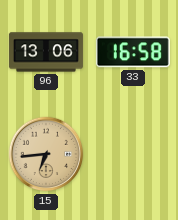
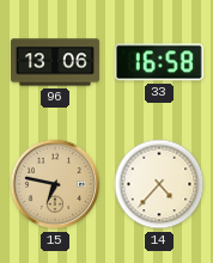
15: 6:44 -> 6:47 (55, 184)
14: none -> 4:37 (159, 184)
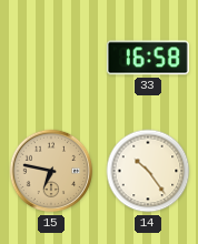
96: 13:06 -> none (55, 62)
14: 4:37 -> 10:24 (148, 171)
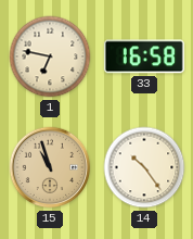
1: none -> 6:47 (50, 56)
15: 6:47 -> 10:57 (50, 167)
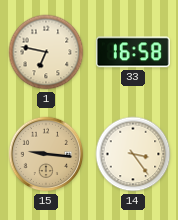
15: 10:57 -> 9:16 (46, 154)
14: 10:24 -> 3:24 (133, 154)
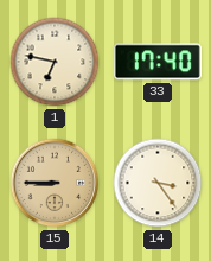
33: 16:58 -> 17:40 (158, 62)
15: 9:16 -> 8:45 (55, 183)
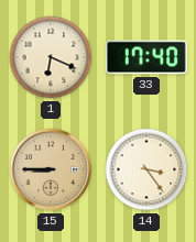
1: 6:47 -> 6:19 (51, 57)
